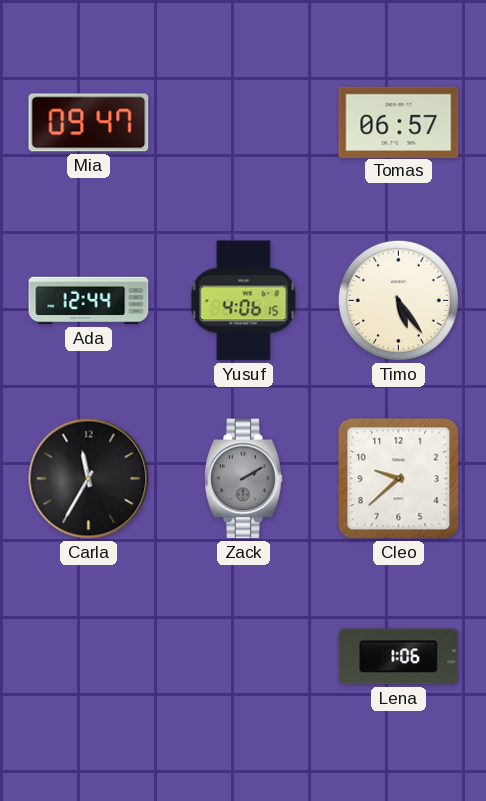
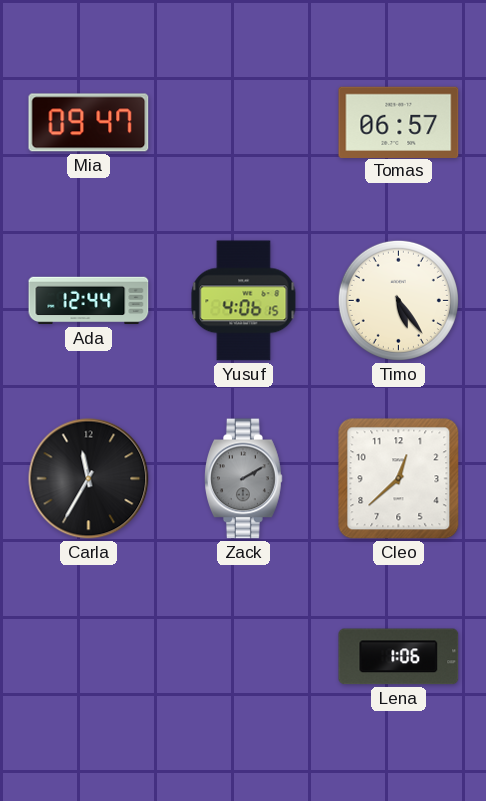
Cleo: 9:38 -> 12:38 (399, 479)
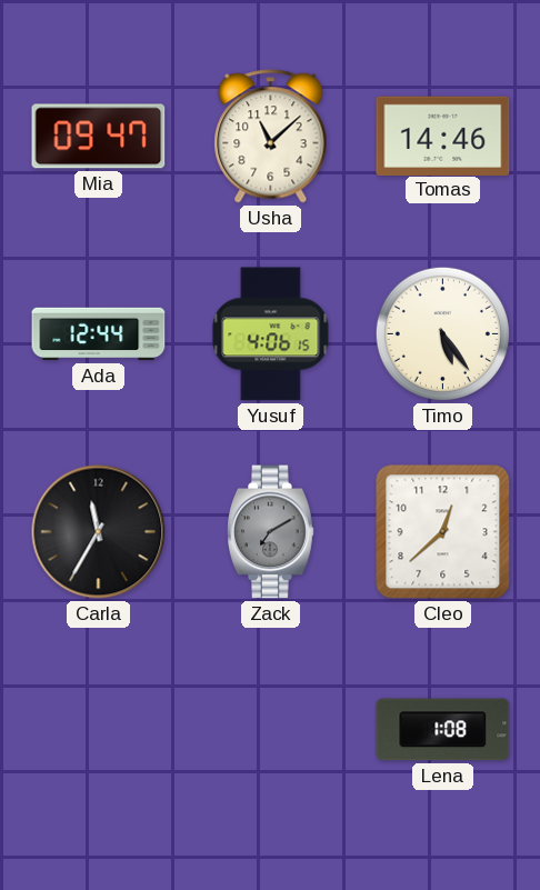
Usha: none -> 11:08 (271, 137)
Tomas: 06:57 -> 14:46 (443, 136)
Zack: 2:10 -> 7:10 (271, 532)
Lena: 1:06 -> 1:08 (443, 730)
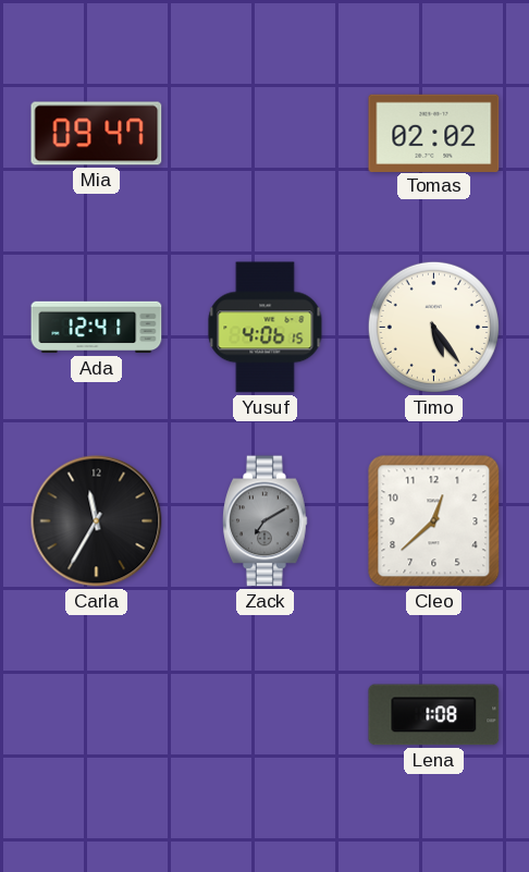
Usha: 11:08 -> none (271, 137)
Tomas: 14:46 -> 02:02 (434, 133)
Ada: 12:44 -> 12:41 (97, 328)
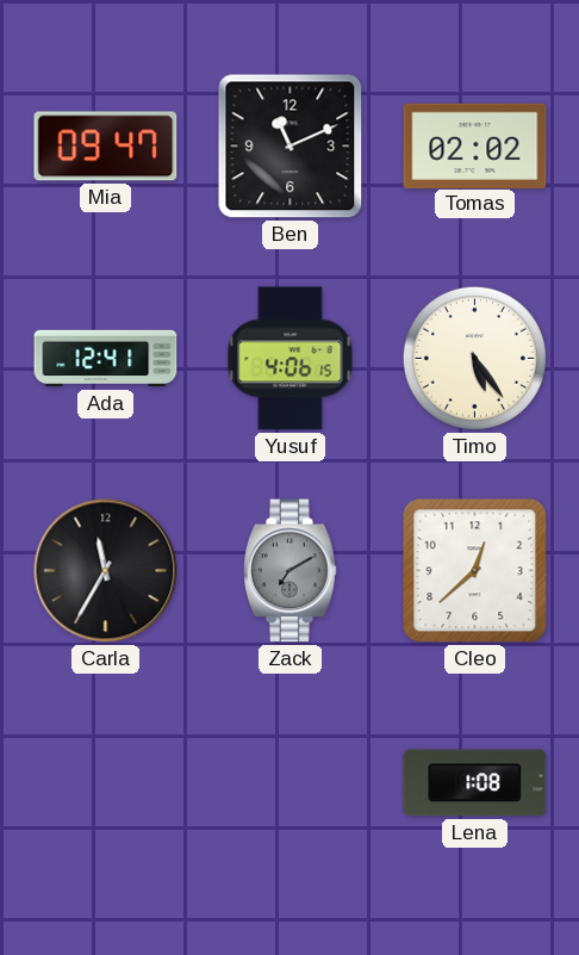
Ben: none -> 11:11 (291, 147)
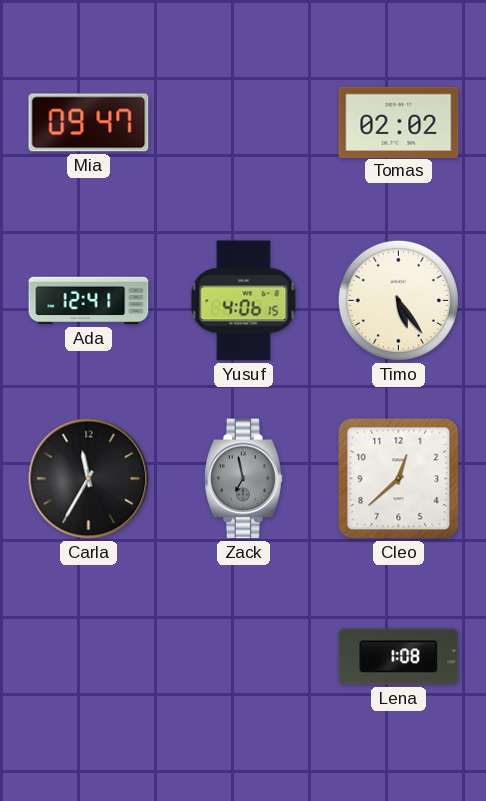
Ben: 11:11 -> none (291, 147)
Zack: 7:10 -> 6:58 (244, 479)
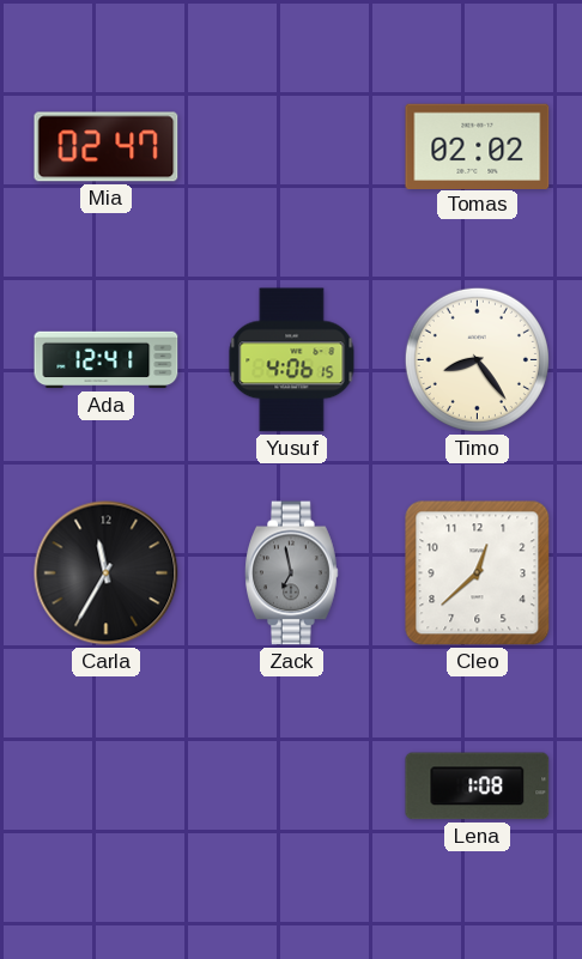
Mia: 09:47 -> 02:47 (107, 147)
Timo: 5:24 -> 8:24 (477, 359)
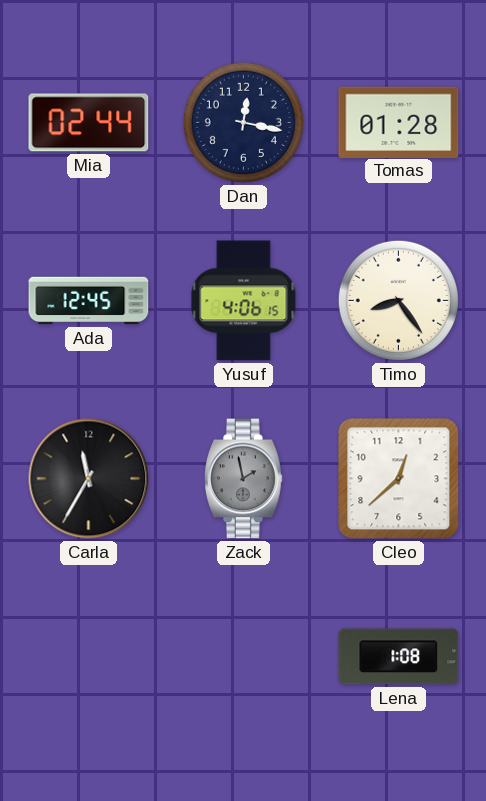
Mia: 02:47 -> 02:44 (89, 123)
Dan: none -> 12:17 (243, 122)
Tomas: 02:02 -> 01:28 (399, 122)
Ada: 12:41 -> 12:45 (89, 301)
Zack: 6:58 -> 1:58 (244, 479)
